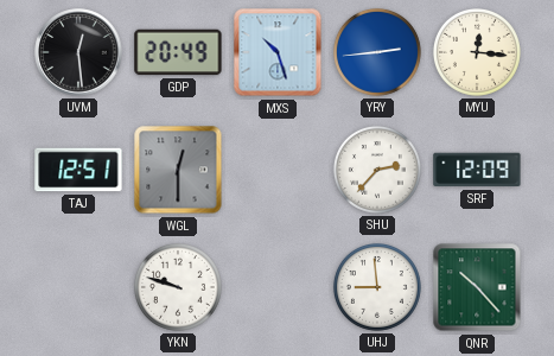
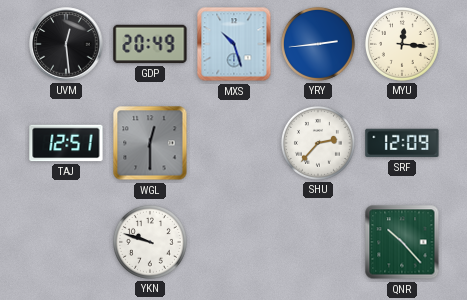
UHJ: 8:59 -> none (377, 287)
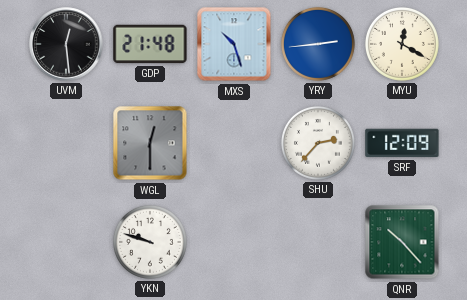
GDP: 20:49 -> 21:48 (150, 44)
MYU: 12:16 -> 12:20 (402, 44)
TAJ: 12:51 -> none (66, 143)
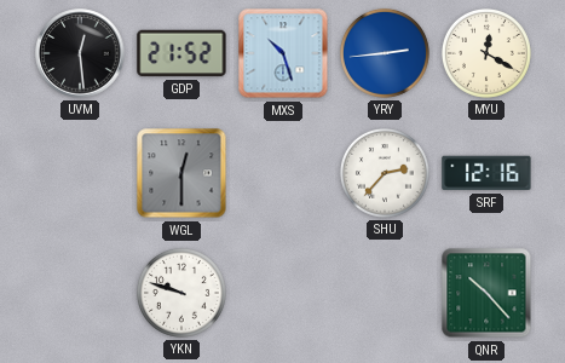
GDP: 21:48 -> 21:52 (181, 53)
SRF: 12:09 -> 12:16 (486, 173)
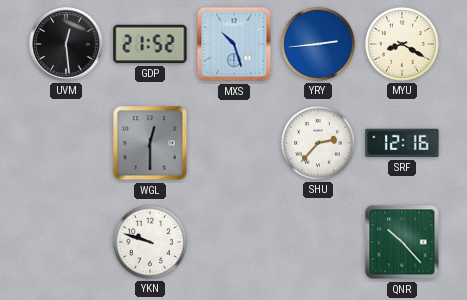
MYU: 12:20 -> 8:20 (402, 44)
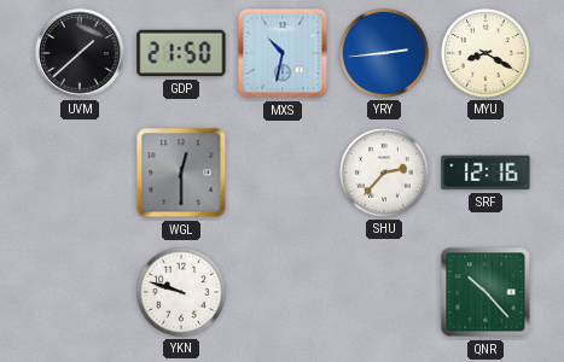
UVM: 12:29 -> 1:38 (80, 53)
GDP: 21:52 -> 21:50 (181, 53)
MXS: 10:27 -> 10:32 (283, 53)
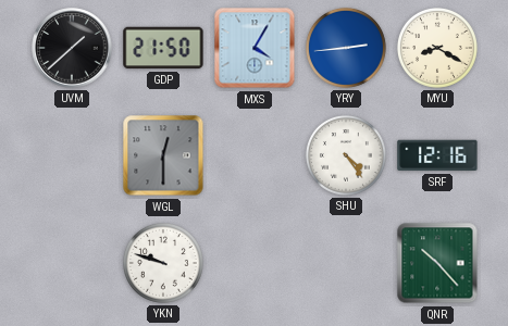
MXS: 10:32 -> 4:05 (255, 48)
SHU: 2:37 -> 4:24 (346, 155)
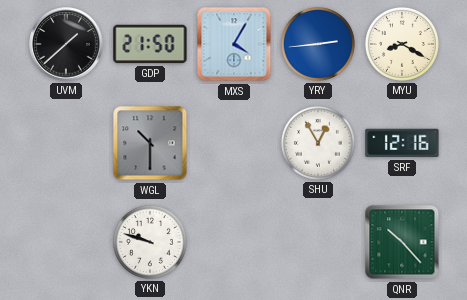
WGL: 12:30 -> 10:30 (150, 143)
SHU: 4:24 -> 12:55 (318, 143)
